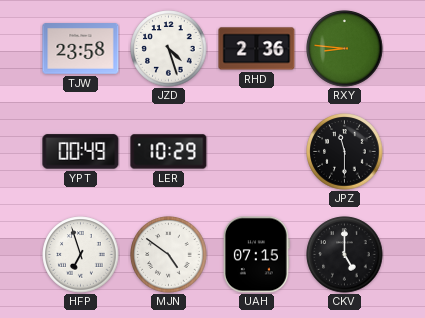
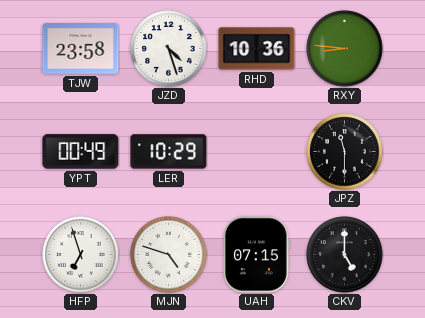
RHD: 2:36 -> 10:36 (257, 49)
MJN: 4:51 -> 4:48 (169, 255)
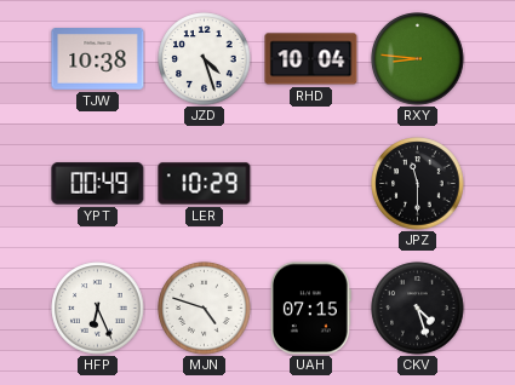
TJW: 23:58 -> 10:38 (98, 59)
RHD: 10:36 -> 10:04 (311, 59)
HFP: 6:57 -> 6:26 (98, 309)
CKV: 5:00 -> 4:27 (418, 309)
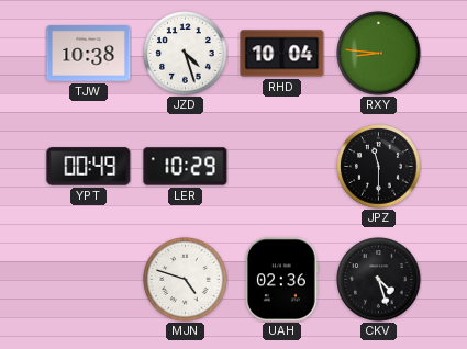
HFP: 6:26 -> none (98, 309)
UAH: 07:15 -> 02:36 (281, 280)
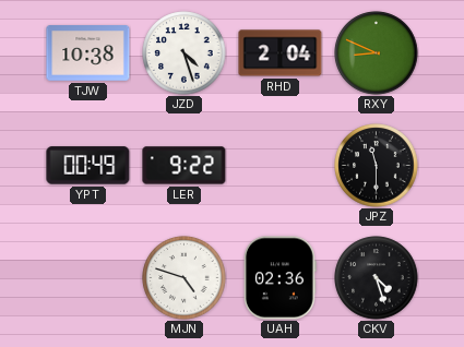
RHD: 10:04 -> 2:04 (281, 53)
RXY: 8:46 -> 8:49 (377, 53)
LER: 10:29 -> 9:22 (185, 166)
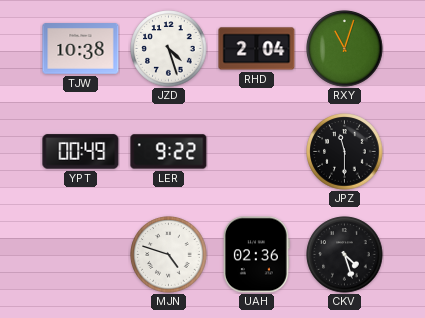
RXY: 8:49 -> 11:03 (345, 49)
